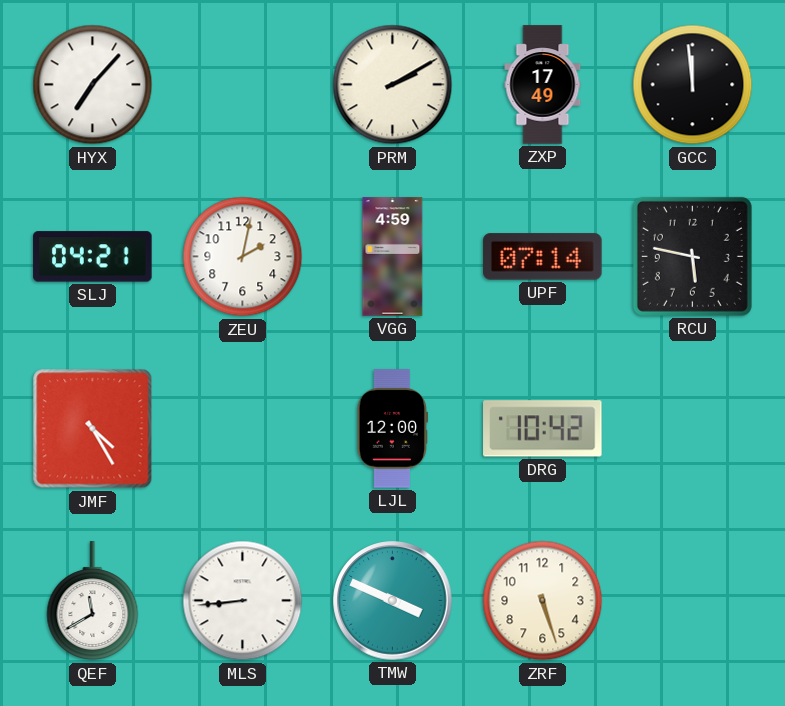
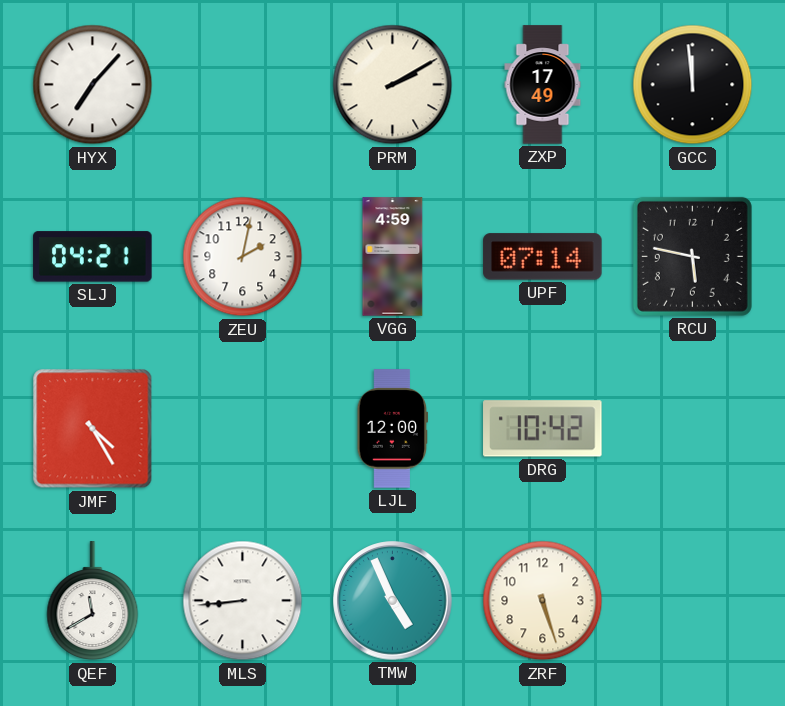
TMW: 3:49 -> 4:56 (393, 601)
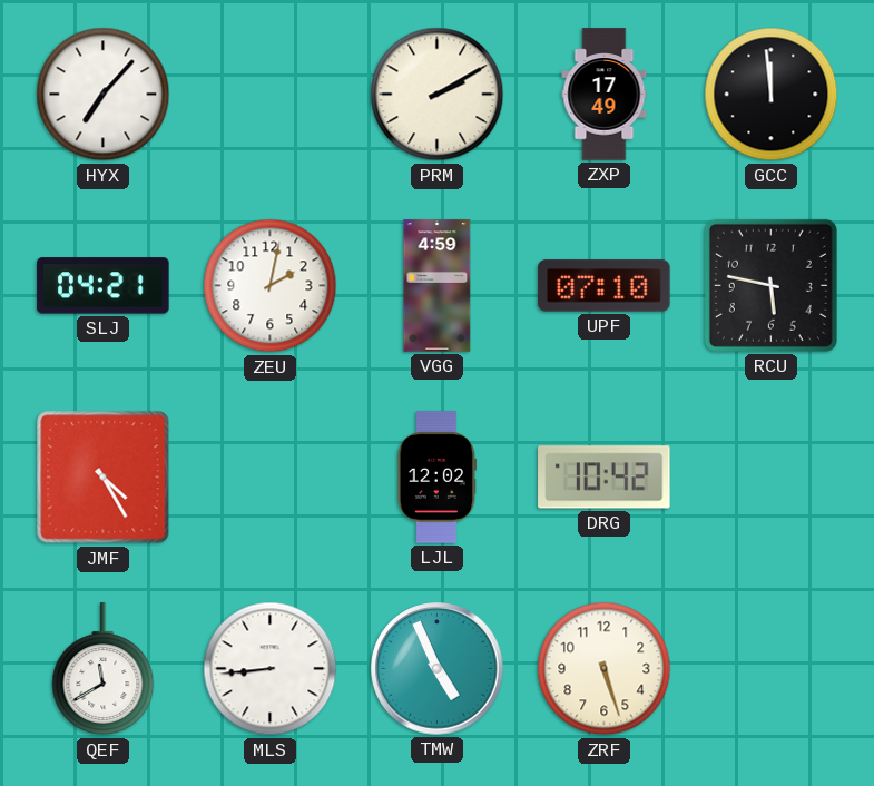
UPF: 07:14 -> 07:10 (605, 286)
LJL: 12:00 -> 12:02 (436, 478)
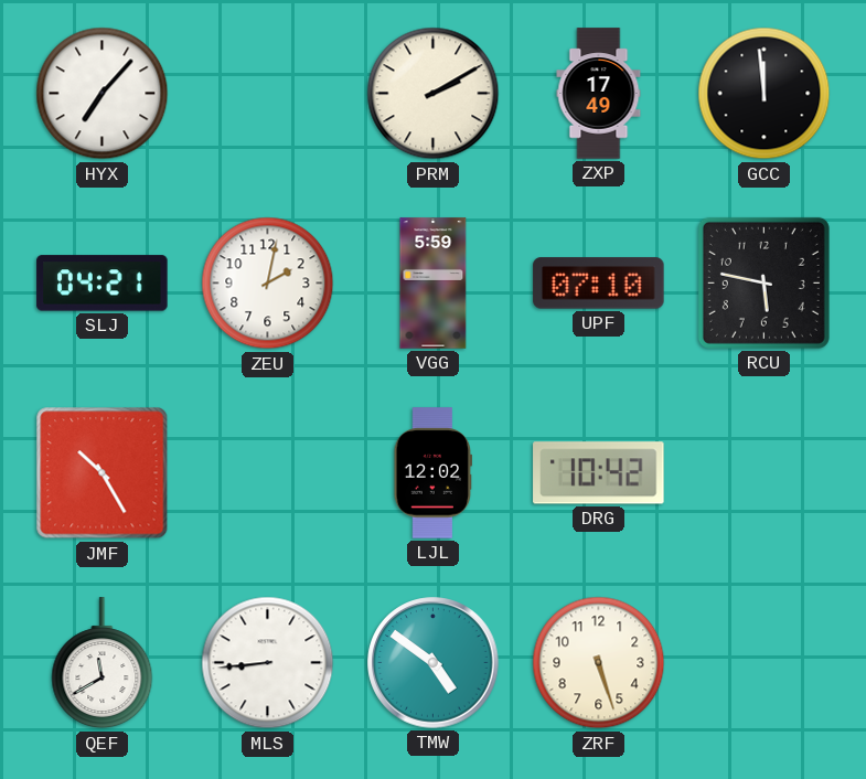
VGG: 4:59 -> 5:59 (434, 284)
JMF: 4:25 -> 10:25 (103, 473)
TMW: 4:56 -> 4:51 (434, 663)
